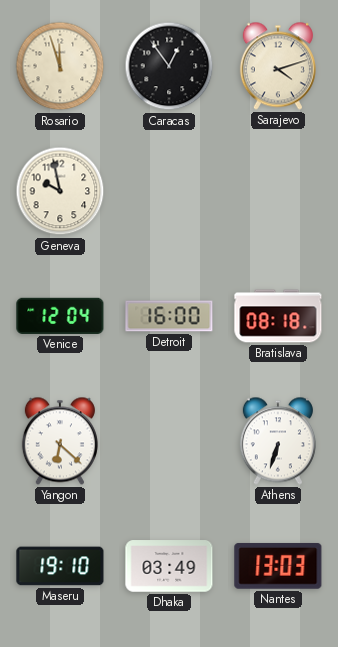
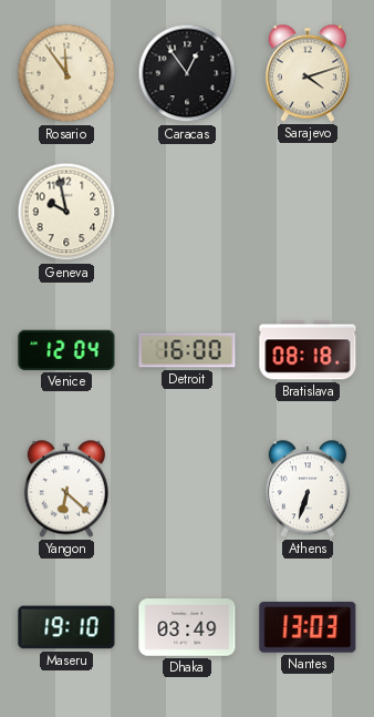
Rosario: 11:57 -> 11:54 (66, 73)
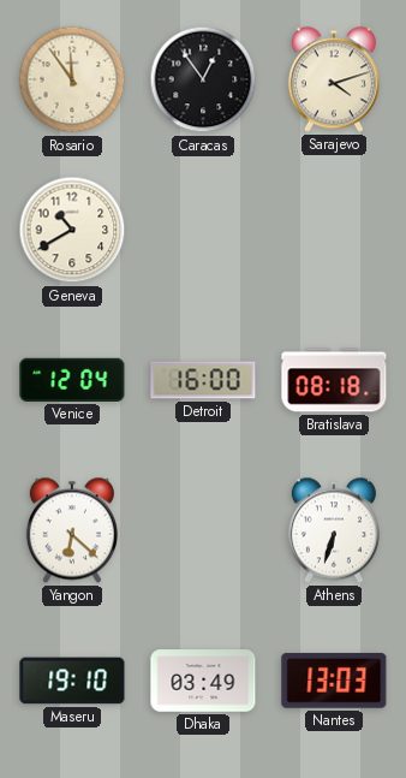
Geneva: 9:58 -> 10:40 (72, 230)
